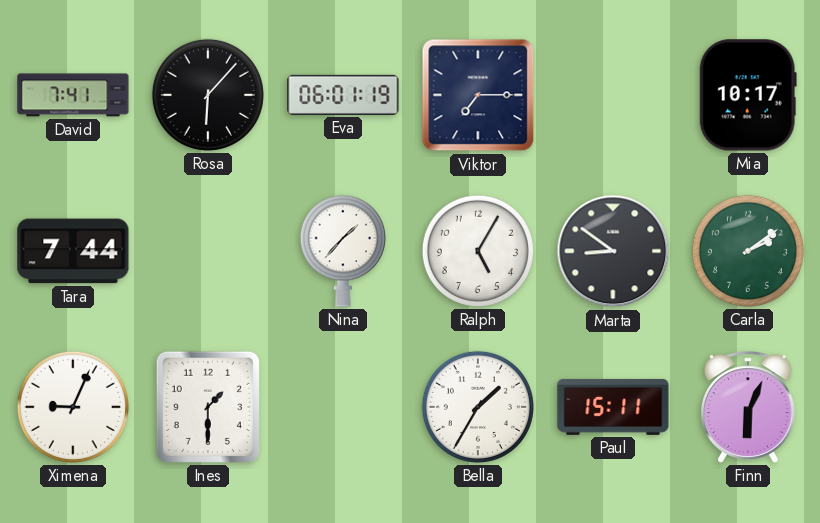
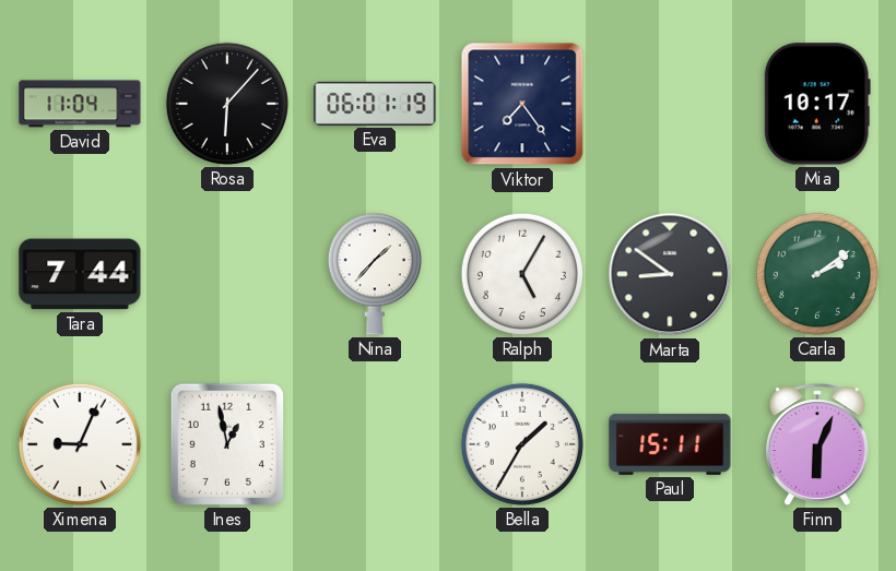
David: 7:41 -> 11:04 (80, 104)
Viktor: 7:15 -> 7:24 (522, 104)
Ines: 1:30 -> 12:58 (227, 444)
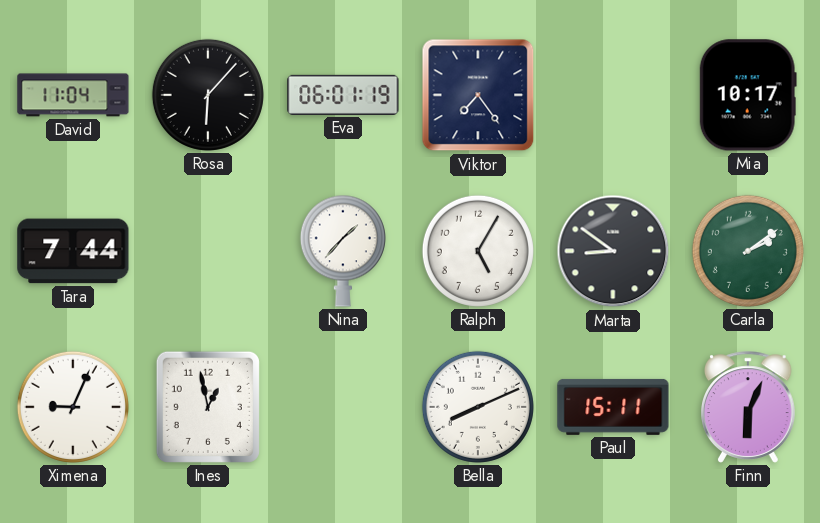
Bella: 1:35 -> 8:11 (478, 407)
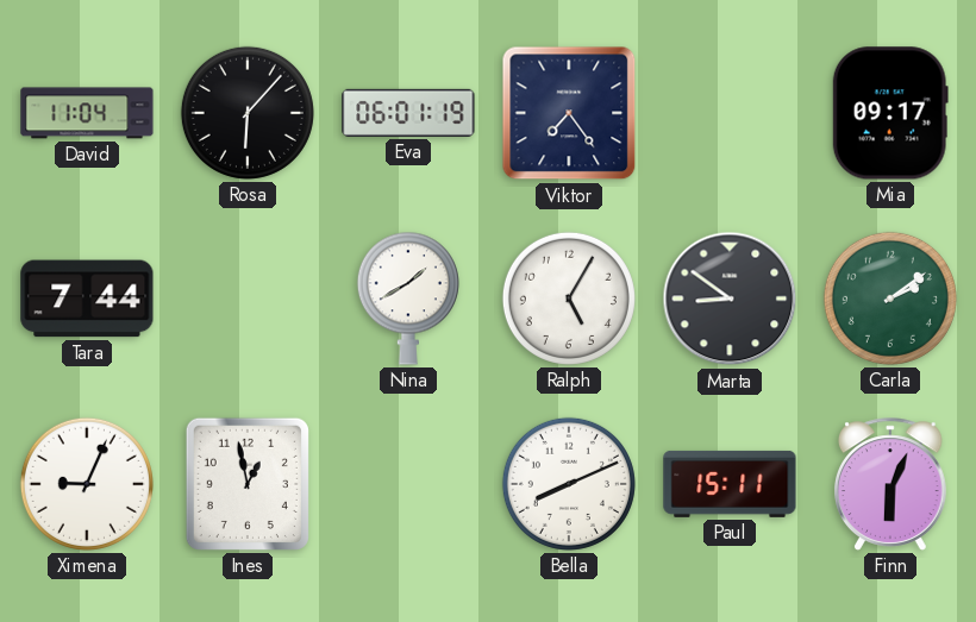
Mia: 10:17 -> 09:17 (890, 113)
Nina: 1:37 -> 1:40 (408, 299)
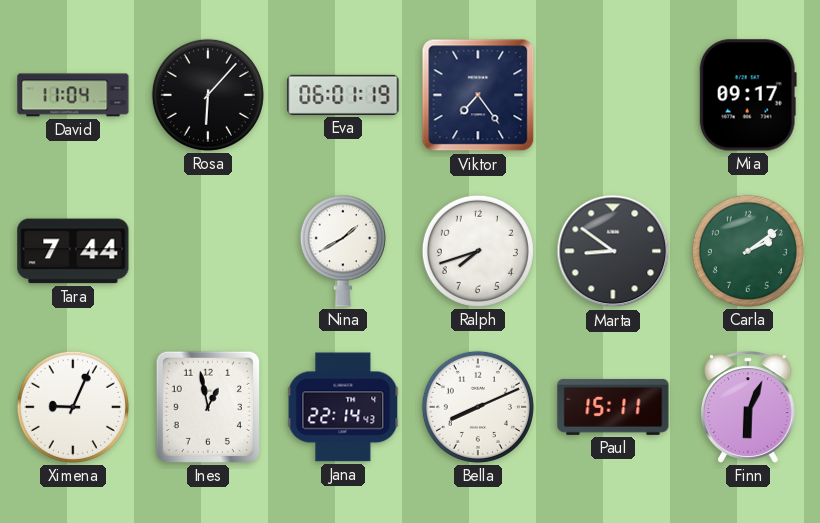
Ralph: 5:05 -> 7:42 (478, 251)
Jana: none -> 22:14 (343, 407)
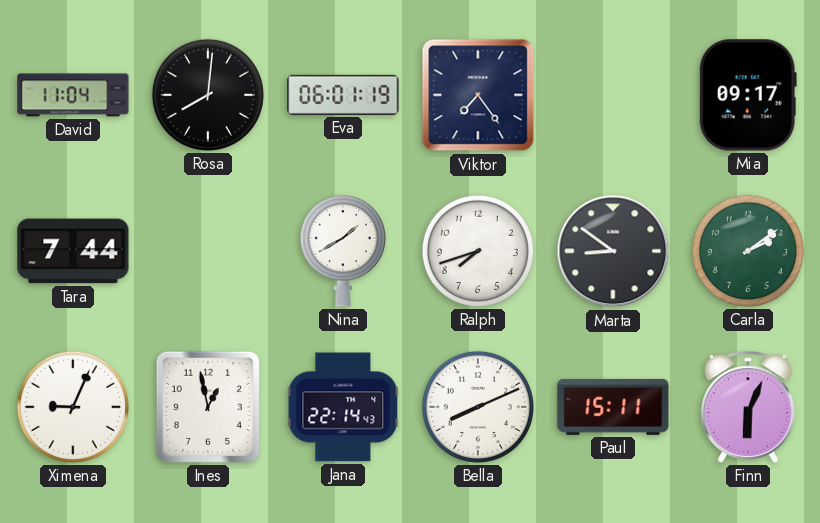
Rosa: 6:07 -> 8:01 (208, 95)
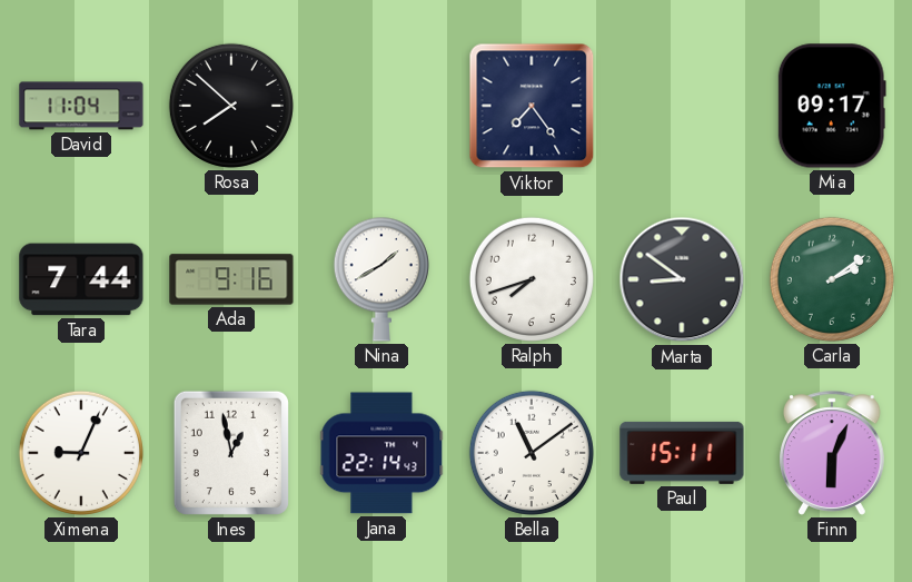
Rosa: 8:01 -> 7:52 (231, 106)
Eva: 06:01 -> none (343, 95)
Ada: none -> 9:16 (231, 279)
Bella: 8:11 -> 11:09 (532, 453)
